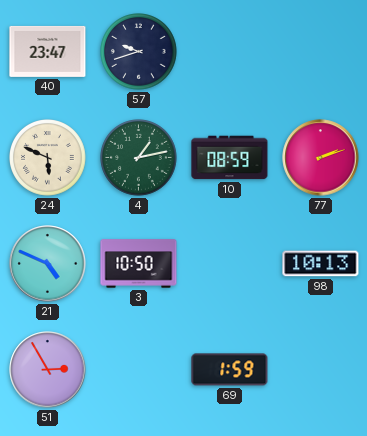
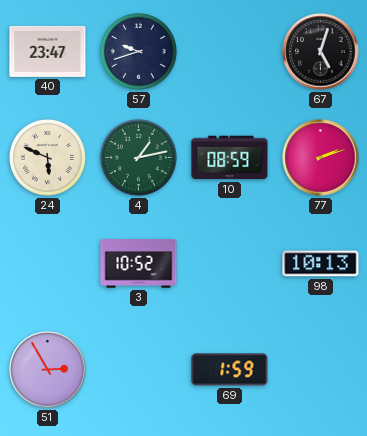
67: none -> 5:03 (321, 52)
21: 4:49 -> none (48, 264)
3: 10:50 -> 10:52 (139, 264)
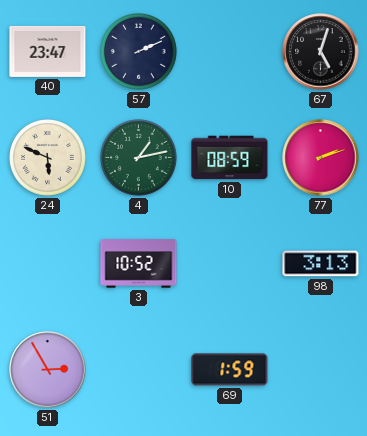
57: 9:42 -> 2:11 (139, 52)
98: 10:13 -> 3:13 (321, 264)
